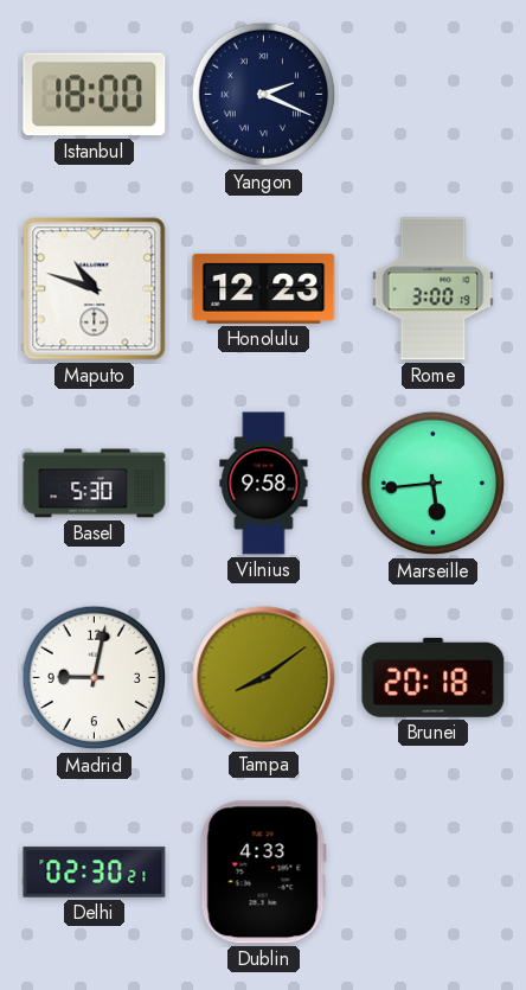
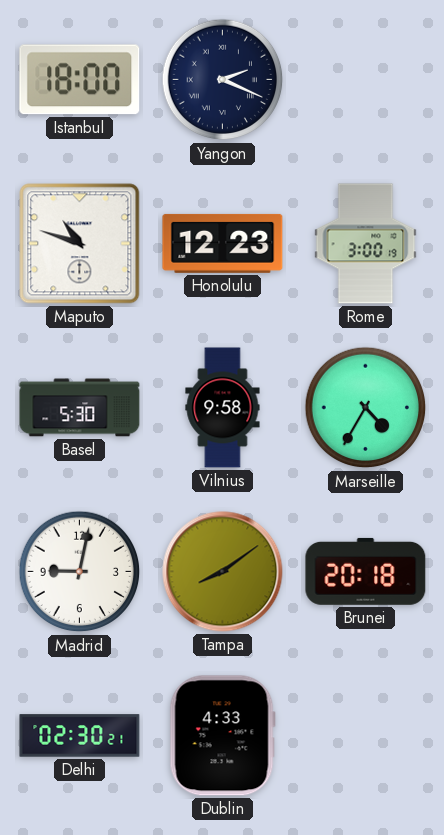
Marseille: 5:44 -> 4:35 (366, 408)
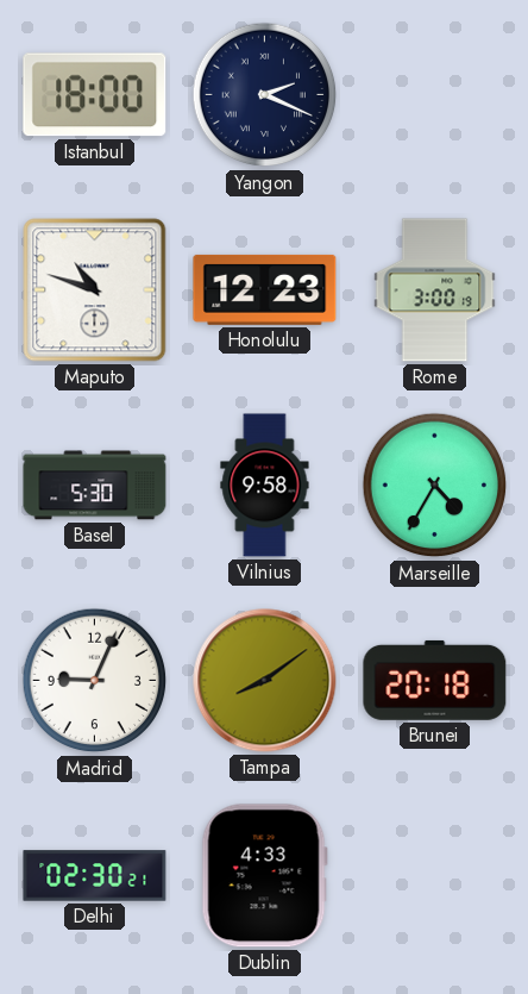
Madrid: 9:02 -> 9:04 (95, 681)
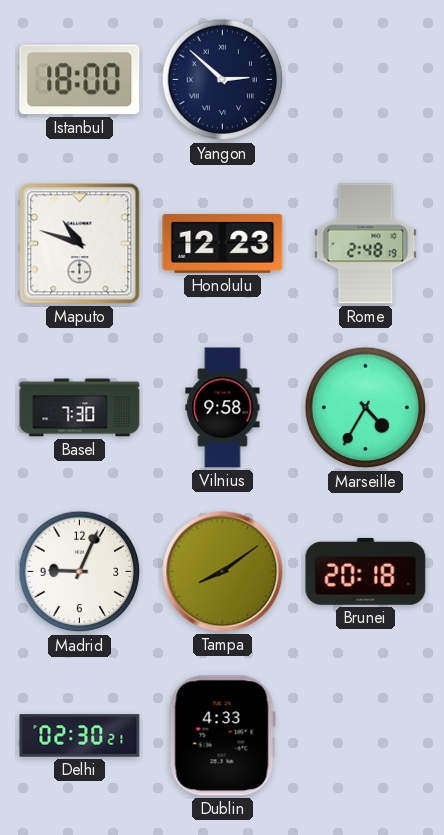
Yangon: 2:19 -> 2:52 (223, 80)
Rome: 3:00 -> 2:48 (366, 244)
Basel: 5:30 -> 7:30 (80, 408)
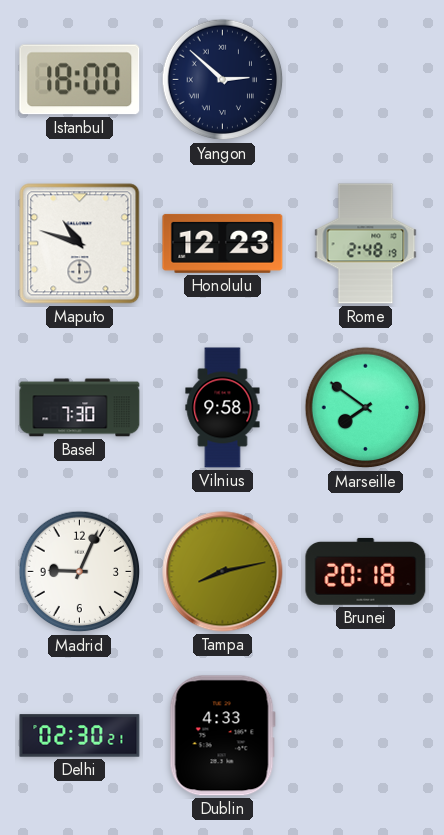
Marseille: 4:35 -> 7:51 (366, 408)
Tampa: 8:09 -> 8:13 (223, 572)
